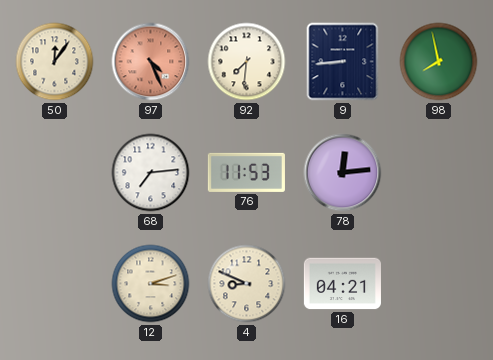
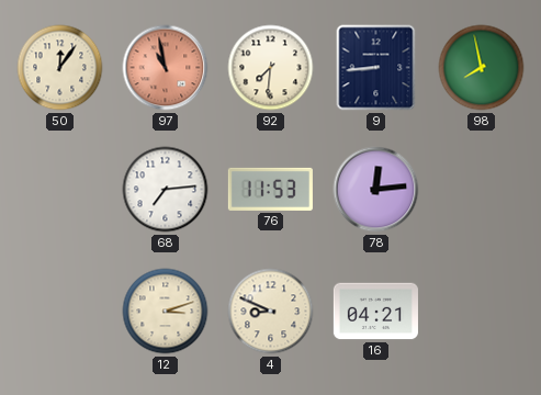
97: 4:26 -> 10:58 (166, 68)
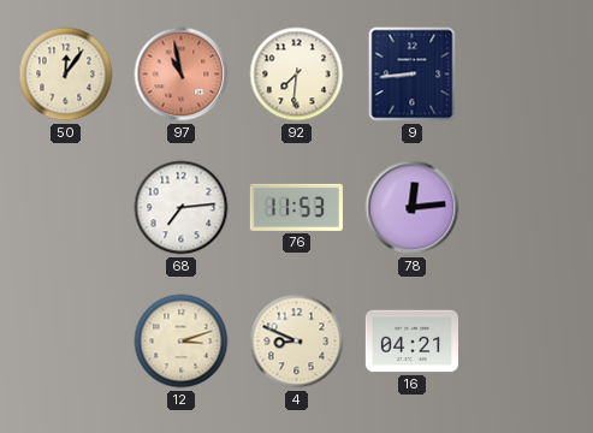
98: 7:58 -> none (482, 68)
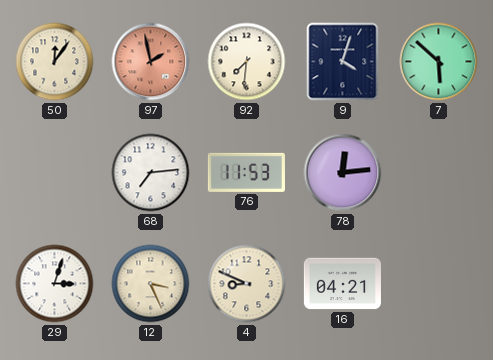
97: 10:58 -> 1:58 (151, 62)
9: 8:44 -> 4:03 (343, 62)
7: none -> 5:52 (439, 62)
29: none -> 3:03 (55, 284)
12: 3:12 -> 3:26 (151, 284)
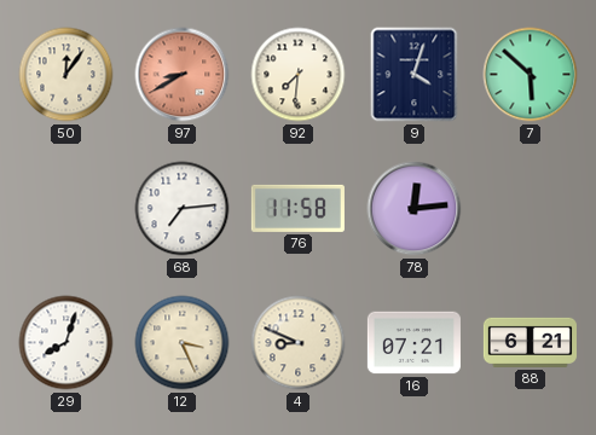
97: 1:58 -> 8:40 (183, 75)
76: 11:53 -> 11:58 (297, 208)
29: 3:03 -> 8:03 (66, 343)
16: 04:21 -> 07:21 (413, 343)
88: none -> 6:21 (530, 342)
